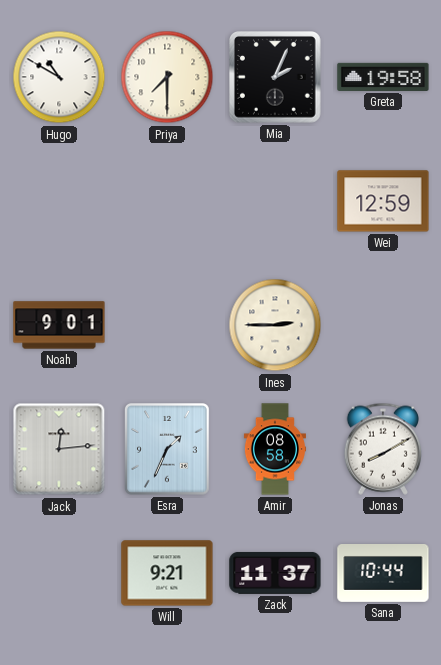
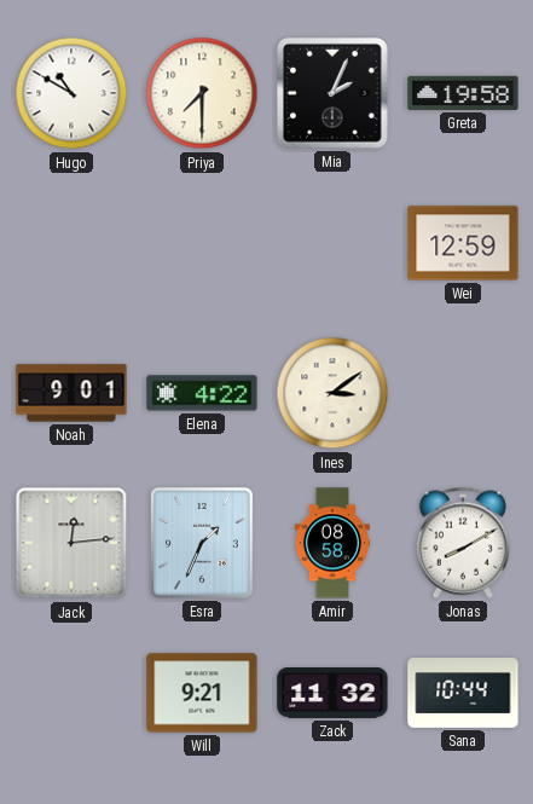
Elena: none -> 4:22 (202, 393)
Ines: 2:45 -> 3:09 (332, 393)
Zack: 11:37 -> 11:32 (332, 693)
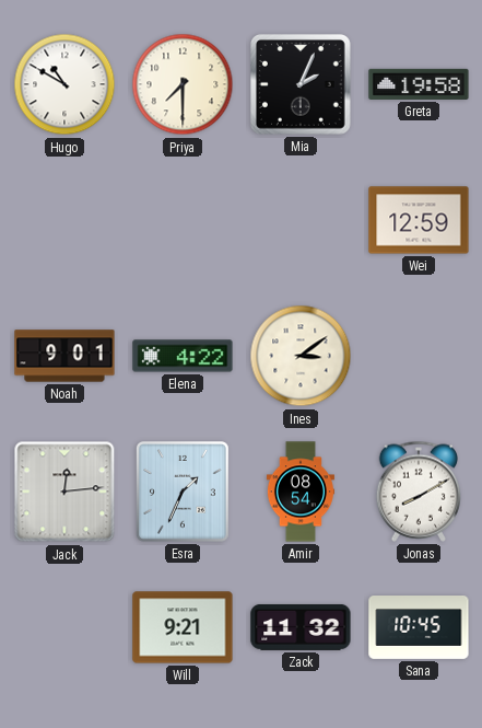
Amir: 08:58 -> 08:54 (301, 492)
Sana: 10:44 -> 10:45 (419, 628)
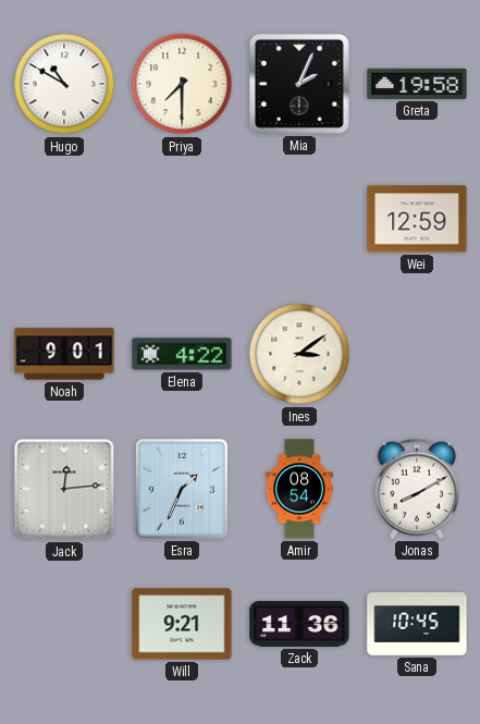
Zack: 11:32 -> 11:36 (299, 624)
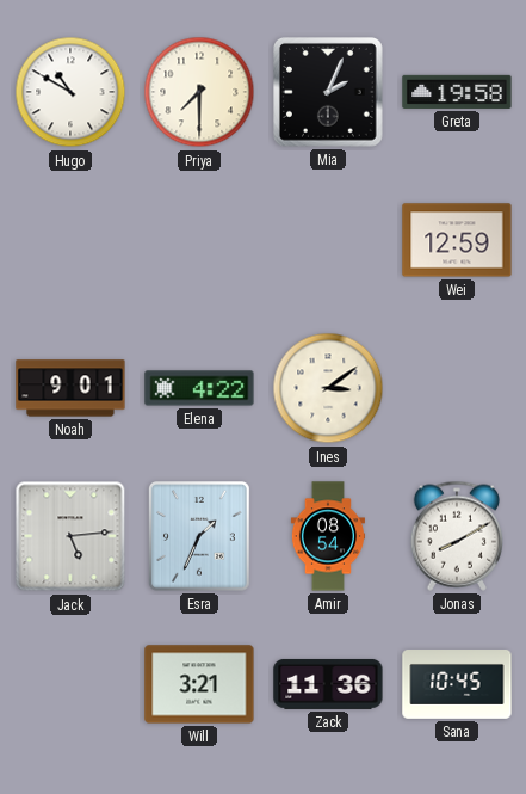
Jack: 12:14 -> 5:14 (70, 536)
Will: 9:21 -> 3:21 (199, 684)
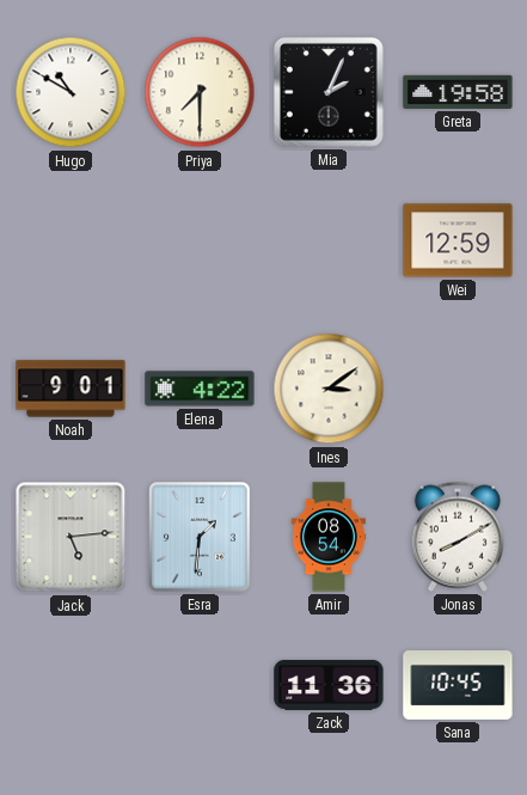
Esra: 1:34 -> 1:31 (200, 538)
Will: 3:21 -> none (199, 684)
